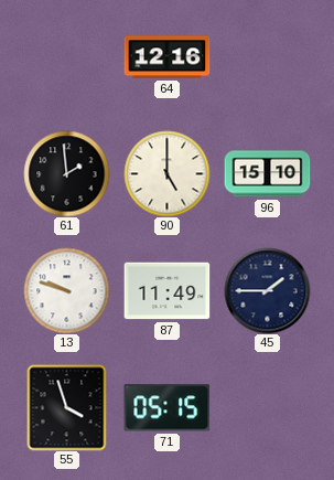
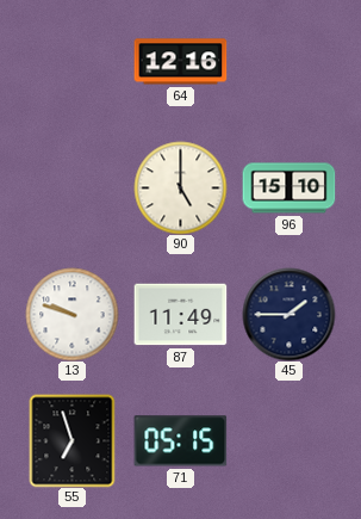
61: 1:59 -> none (66, 173)
55: 3:57 -> 6:57 (73, 440)
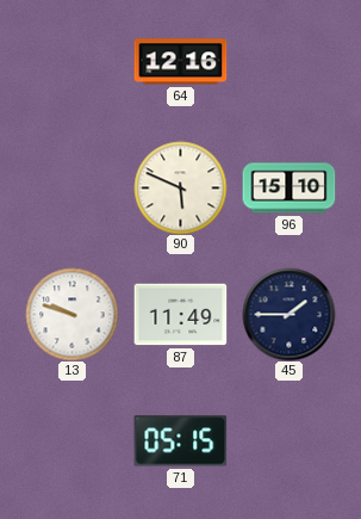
90: 5:00 -> 5:49 (180, 187)
55: 6:57 -> none (73, 440)
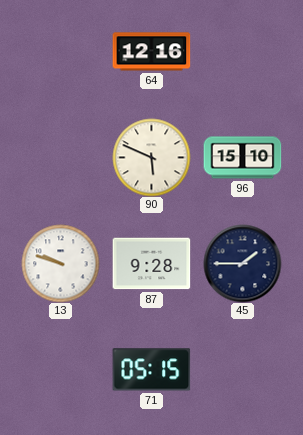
87: 11:49 -> 9:28 (151, 264)
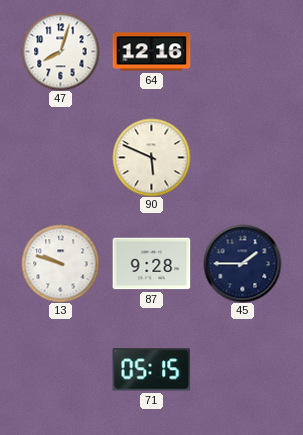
47: none -> 8:03 (60, 51)
96: 15:10 -> none (242, 158)
